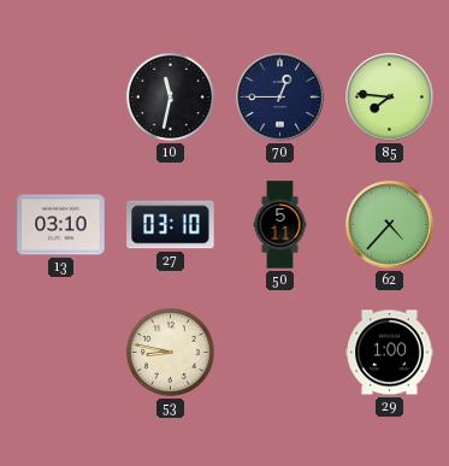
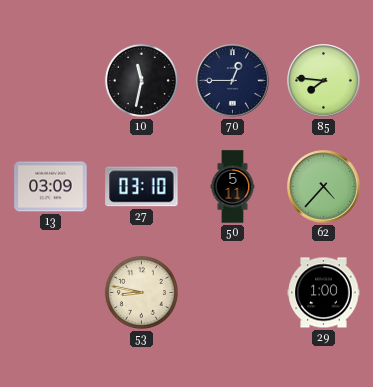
13: 03:10 -> 03:09 (51, 187)
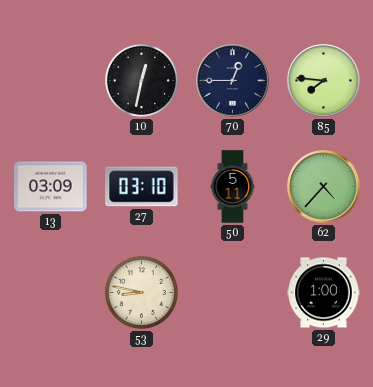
10: 11:32 -> 12:32 (141, 80)
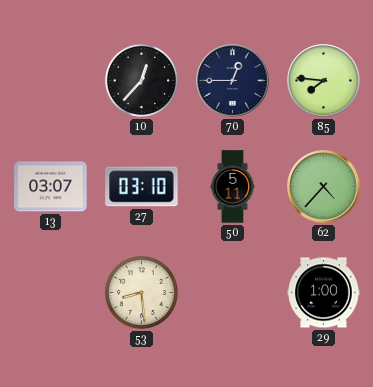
10: 12:32 -> 12:37 (141, 80)
13: 03:09 -> 03:07 (51, 187)
53: 8:47 -> 8:29 (141, 292)
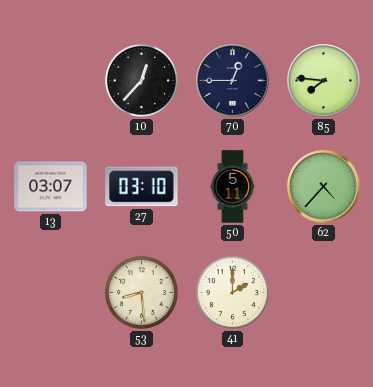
41: none -> 2:00 (232, 292)
29: 1:00 -> none (324, 293)
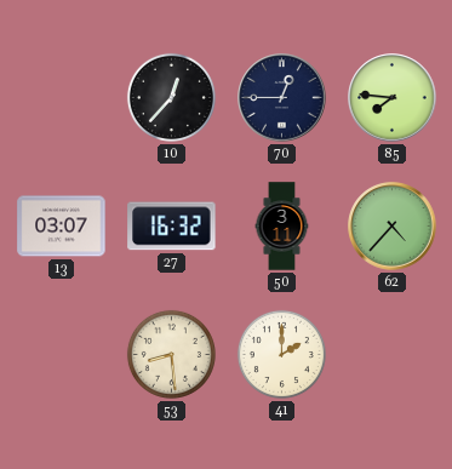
27: 03:10 -> 16:32 (172, 227)
50: 5:11 -> 3:11 (282, 227)
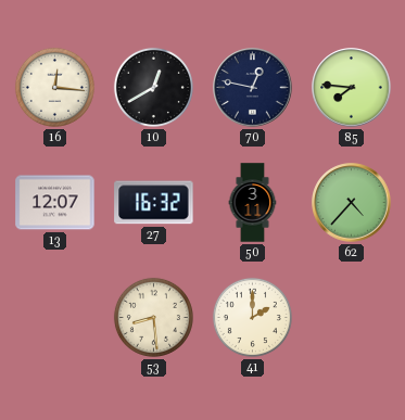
16: none -> 12:16 (54, 87)
10: 12:37 -> 12:40 (153, 87)
70: 12:45 -> 12:47 (253, 88)
13: 03:07 -> 12:07 (55, 203)
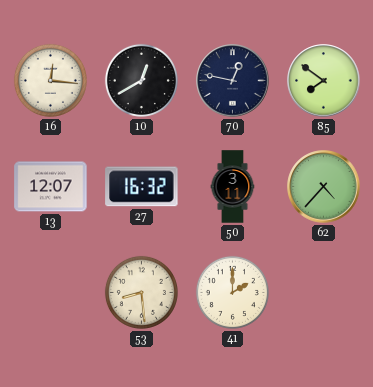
85: 7:46 -> 7:51 (324, 81)
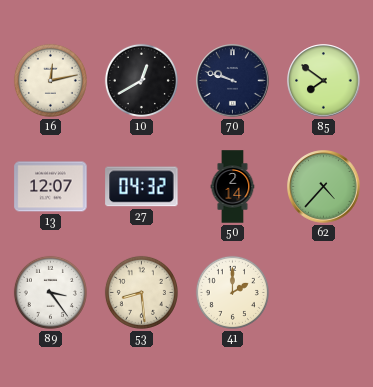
16: 12:16 -> 12:13 (50, 80)
70: 12:47 -> 9:48 (233, 81)
27: 16:32 -> 04:32 (142, 187)
50: 3:11 -> 2:14 (233, 187)
89: none -> 3:24 (50, 292)
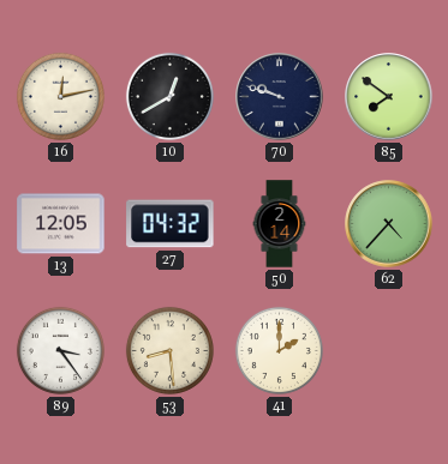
13: 12:07 -> 12:05 (61, 224)
